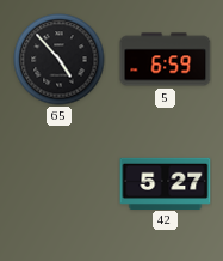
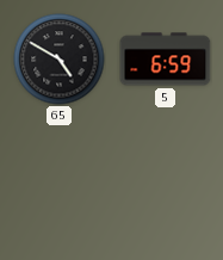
65: 4:53 -> 4:50 (60, 60)
42: 5:27 -> none (166, 183)
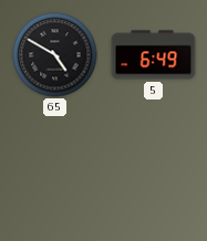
5: 6:59 -> 6:49 (154, 55)
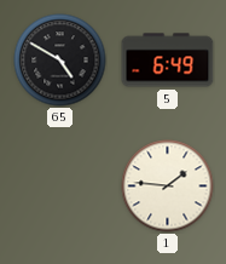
1: none -> 1:46 (168, 186)
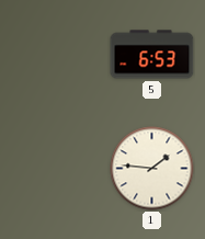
65: 4:50 -> none (60, 61)
5: 6:49 -> 6:53 (152, 55)
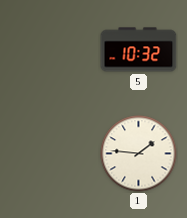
5: 6:53 -> 10:32 (139, 50)
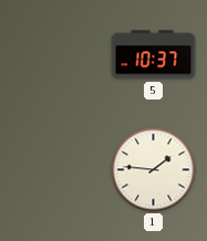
5: 10:32 -> 10:37 (154, 55)
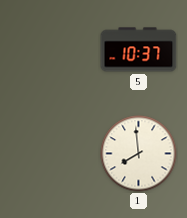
1: 1:46 -> 7:59 (139, 154)
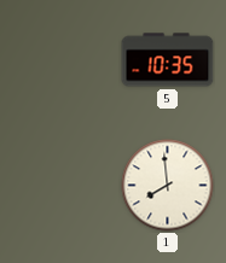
5: 10:37 -> 10:35 (168, 60)
